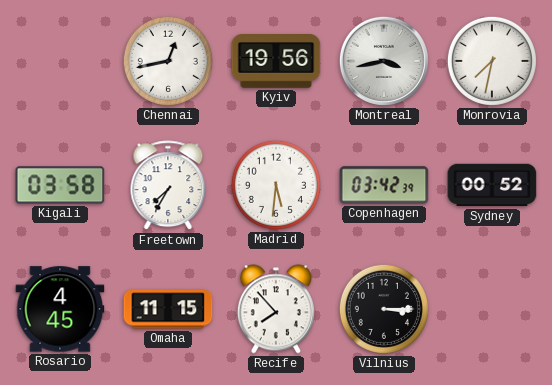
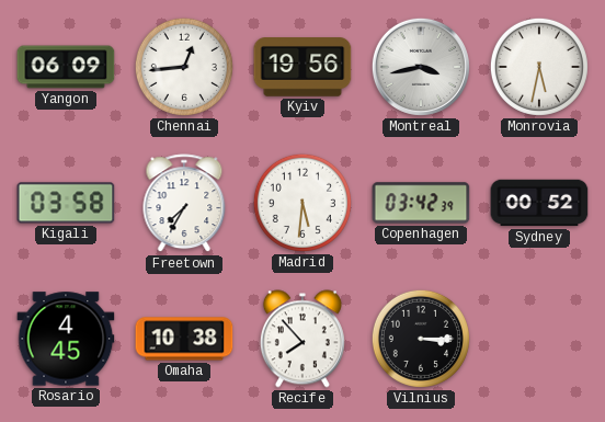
Yangon: none -> 06:09 (66, 67)
Chennai: 12:43 -> 12:44 (184, 67)
Monrovia: 7:32 -> 5:32 (539, 67)
Omaha: 11:15 -> 10:38 (184, 339)
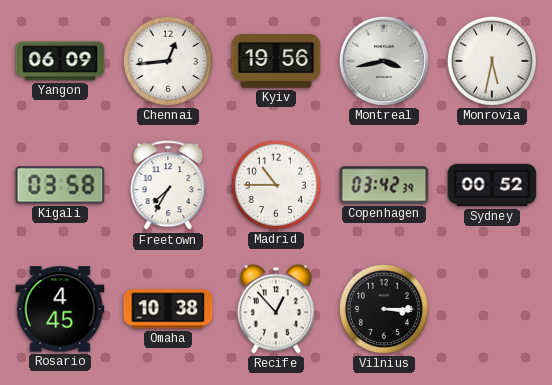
Madrid: 5:31 -> 10:45 (276, 185)
Recife: 7:53 -> 12:53 (276, 309)
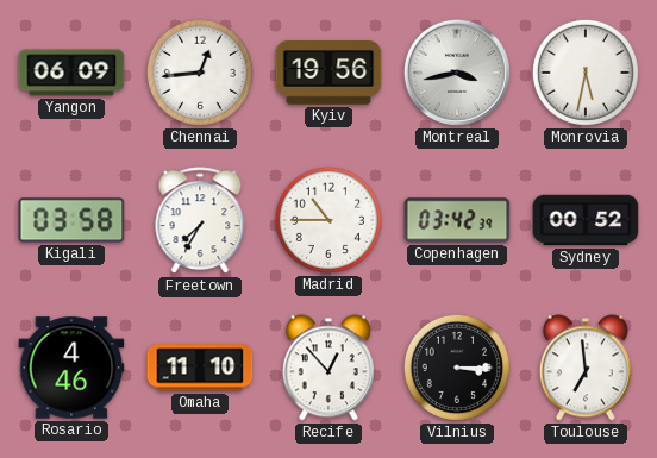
Rosario: 4:45 -> 4:46 (71, 368)
Omaha: 10:38 -> 11:10 (200, 368)
Toulouse: none -> 6:59 (586, 368)
